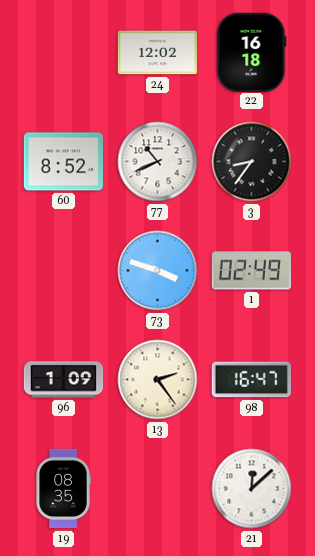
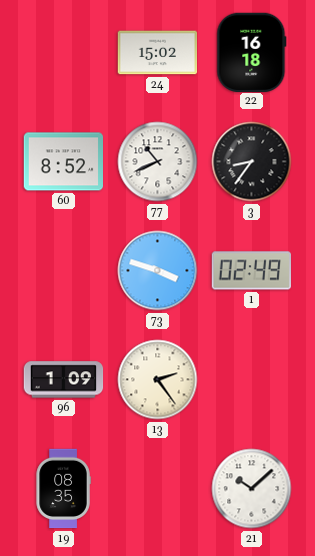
24: 12:02 -> 15:02 (158, 53)
98: 16:47 -> none (251, 380)
21: 12:08 -> 10:08 (252, 489)
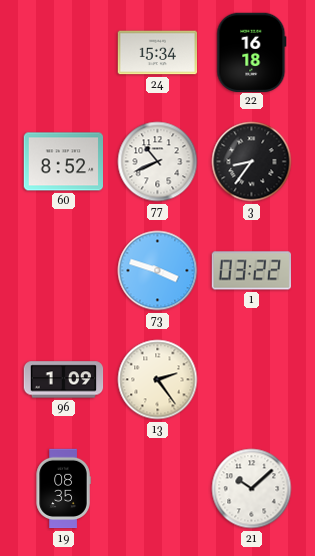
24: 15:02 -> 15:34 (158, 53)
1: 02:49 -> 03:22 (251, 271)
